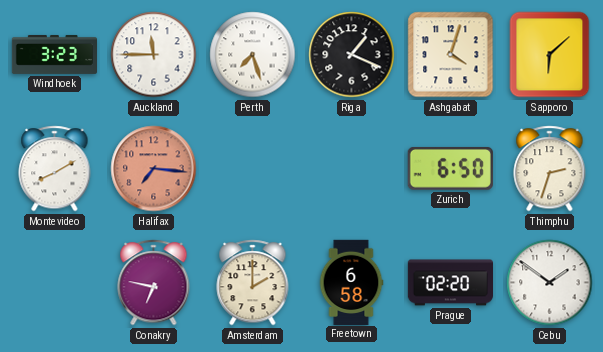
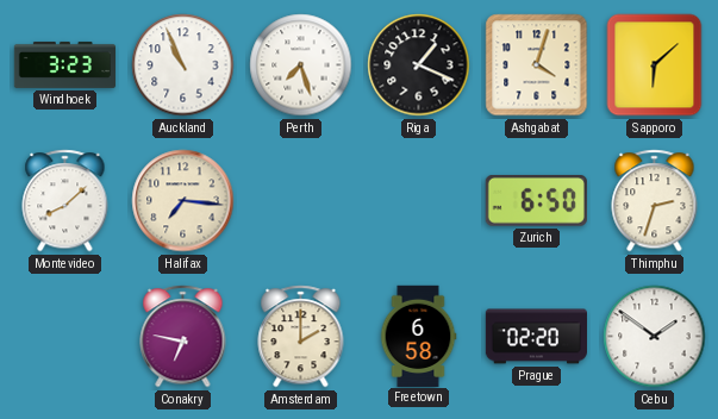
Auckland: 11:45 -> 10:56 (183, 65)
Montevideo: 8:10 -> 8:08 (65, 201)
Halifax dial: salmon -> cream (183, 201)
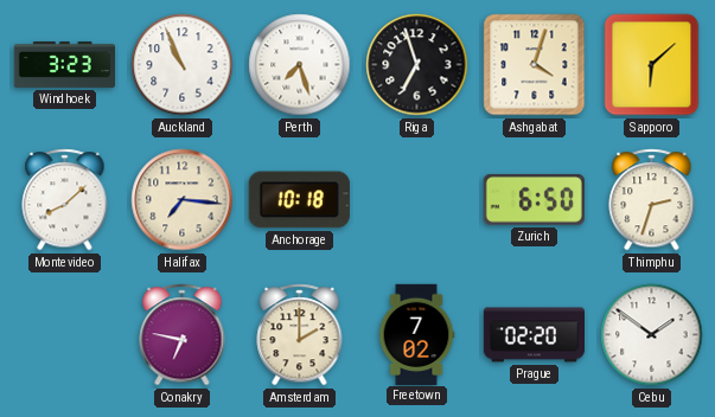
Riga: 1:19 -> 6:57 (417, 65)
Anchorage: none -> 10:18 (299, 200)
Freetown: 6:58 -> 7:02 (416, 334)
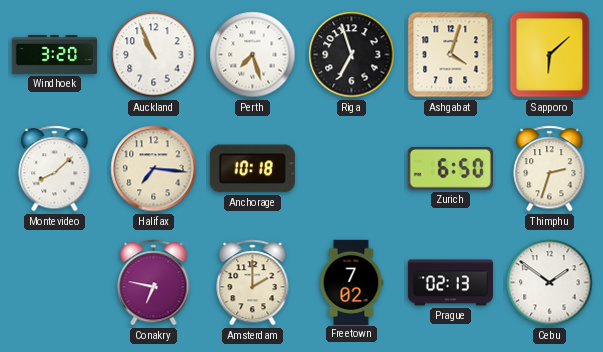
Windhoek: 3:23 -> 3:20 (55, 54)
Prague: 02:20 -> 02:13 (450, 283)
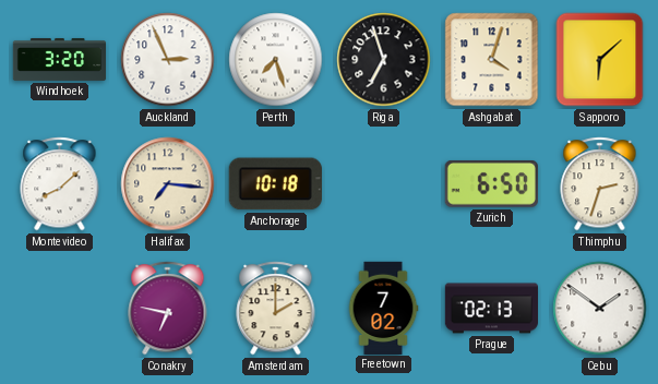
Auckland: 10:56 -> 2:56 (168, 60)
